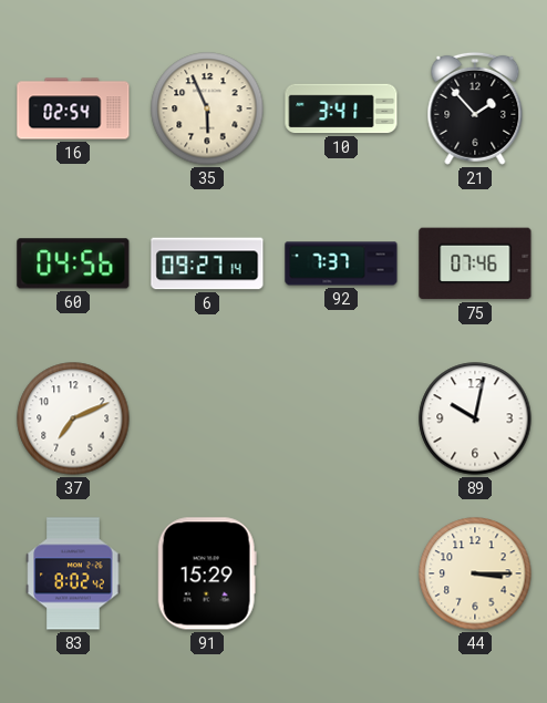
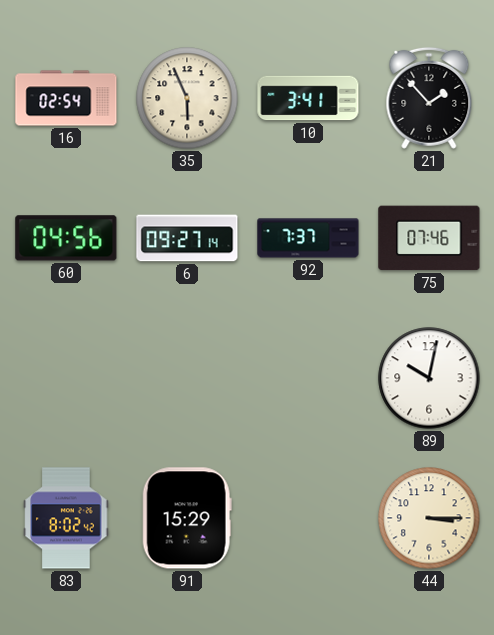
37: 7:11 -> none (73, 418)
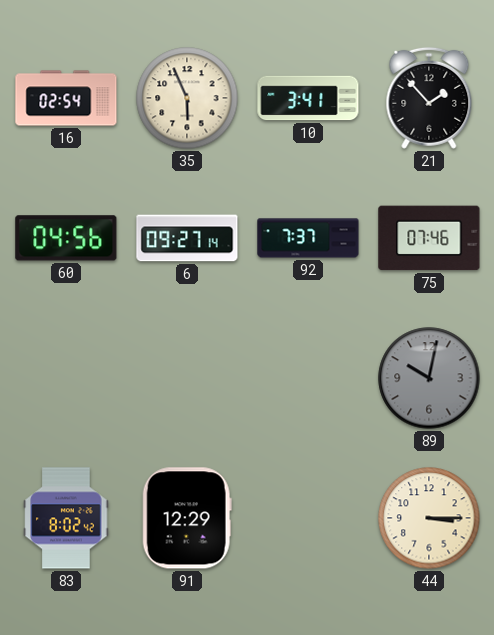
89 dial: white -> grey (429, 378)
91: 15:29 -> 12:29 (187, 518)
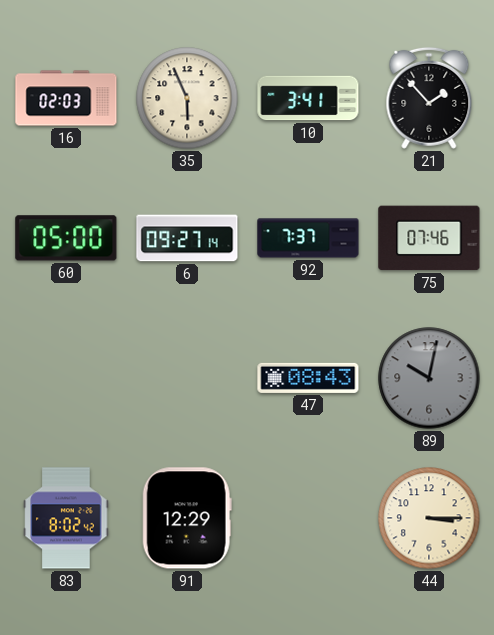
16: 02:54 -> 02:03 (66, 98)
60: 04:56 -> 05:00 (66, 238)
47: none -> 08:43 (308, 378)
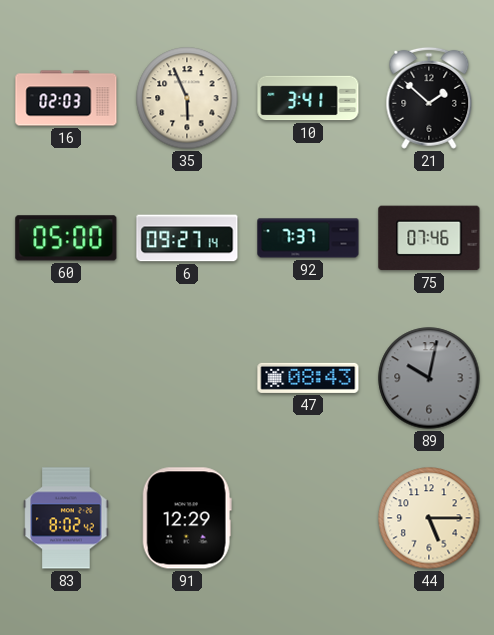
21: 1:53 -> 1:52 (429, 98)
44: 3:15 -> 5:15 (429, 518)
